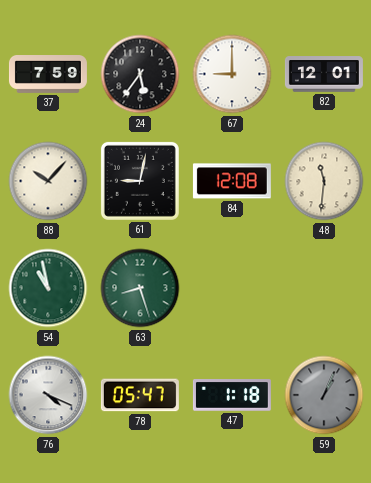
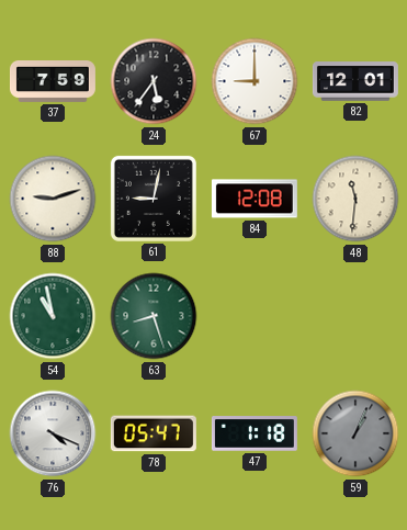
88: 10:07 -> 9:12 (53, 199)
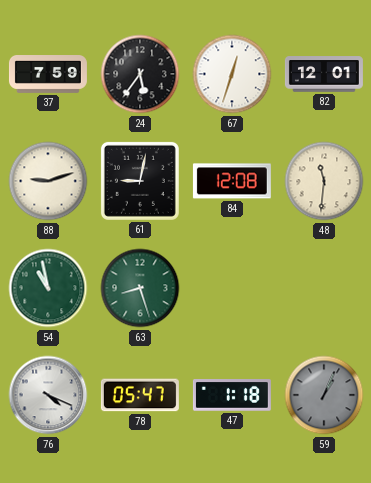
67: 9:00 -> 12:33 (232, 74)
